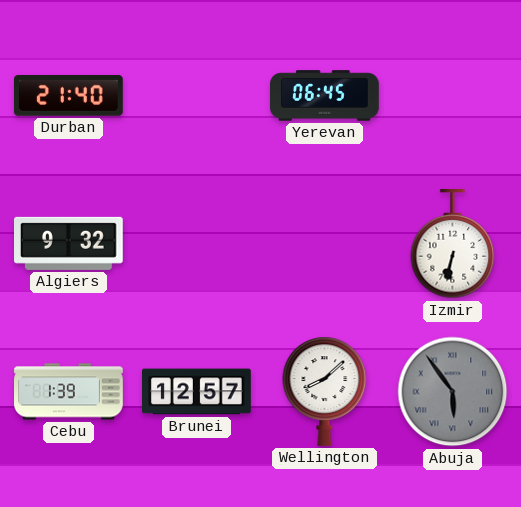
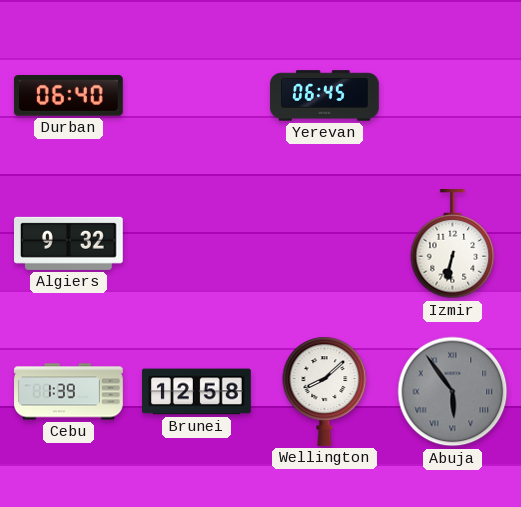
Durban: 21:40 -> 06:40 (69, 95)
Brunei: 12:57 -> 12:58 (197, 392)
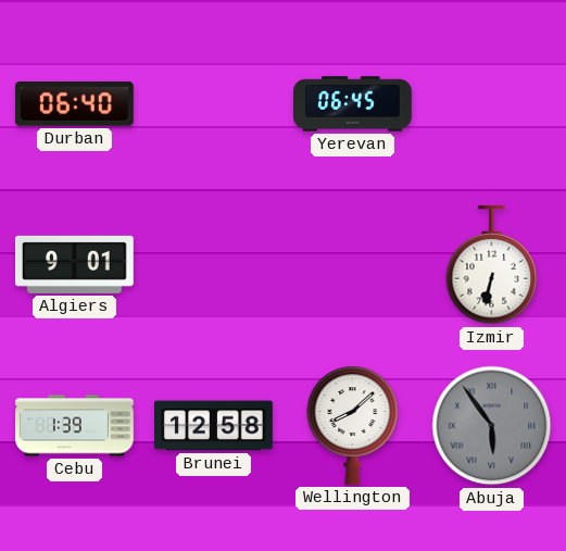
Algiers: 9:32 -> 9:01 (75, 264)
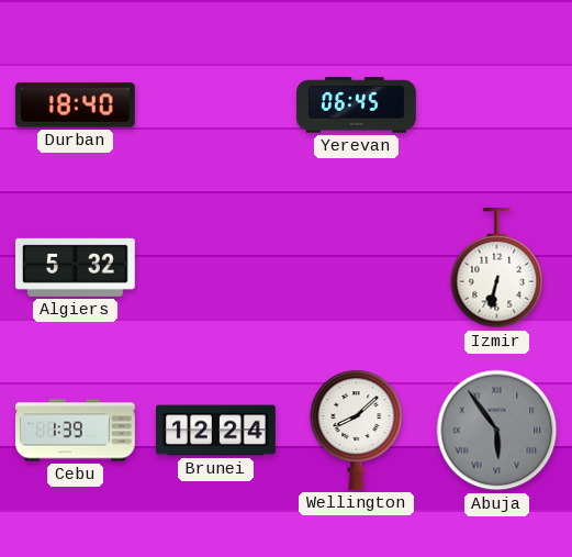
Durban: 06:40 -> 18:40 (76, 104)
Algiers: 9:01 -> 5:32 (76, 267)
Brunei: 12:58 -> 12:24 (216, 431)
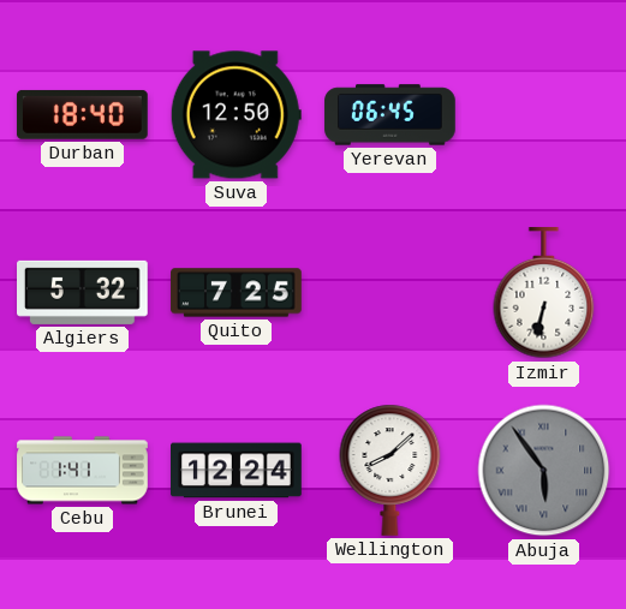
Suva: none -> 12:50 (236, 115)
Quito: none -> 7:25 (237, 293)
Cebu: 1:39 -> 1:41 (83, 471)
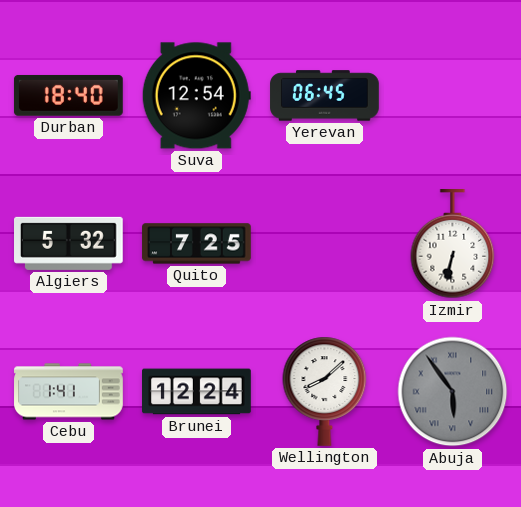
Suva: 12:50 -> 12:54 (196, 96)
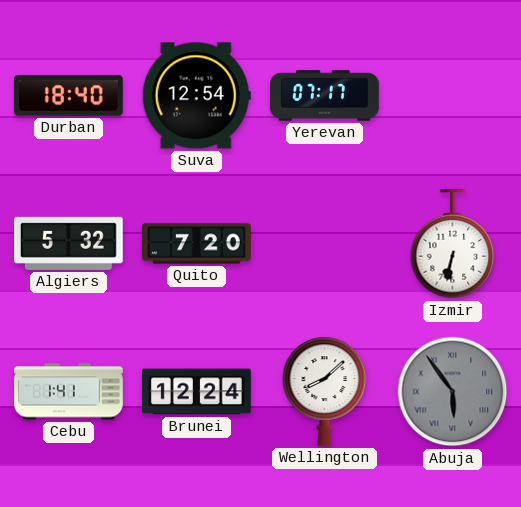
Yerevan: 06:45 -> 07:17 (325, 96)
Quito: 7:25 -> 7:20 (197, 244)
